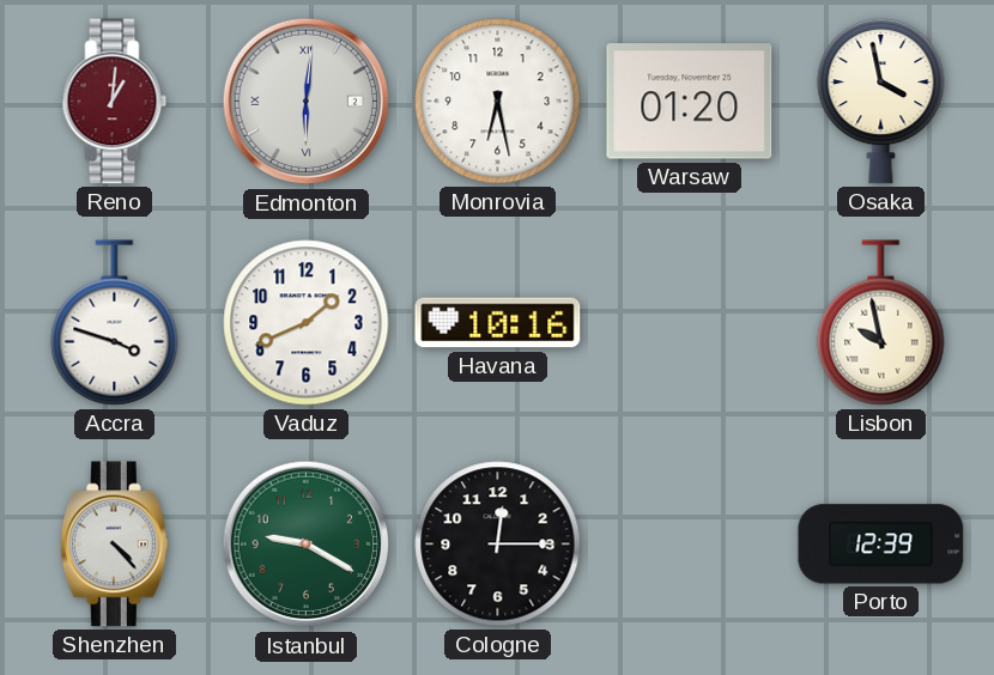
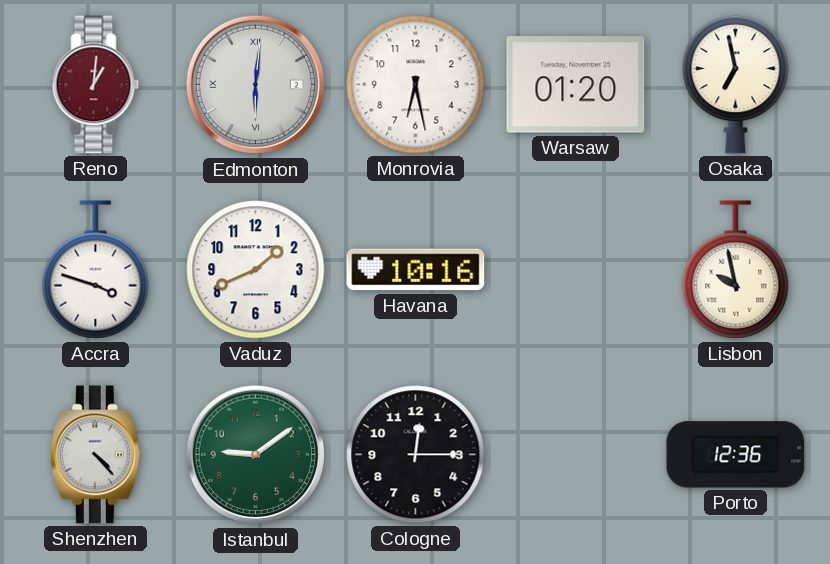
Osaka: 3:58 -> 6:58 (736, 84)
Istanbul: 9:20 -> 9:09 (256, 455)
Porto: 12:39 -> 12:36 (736, 455)
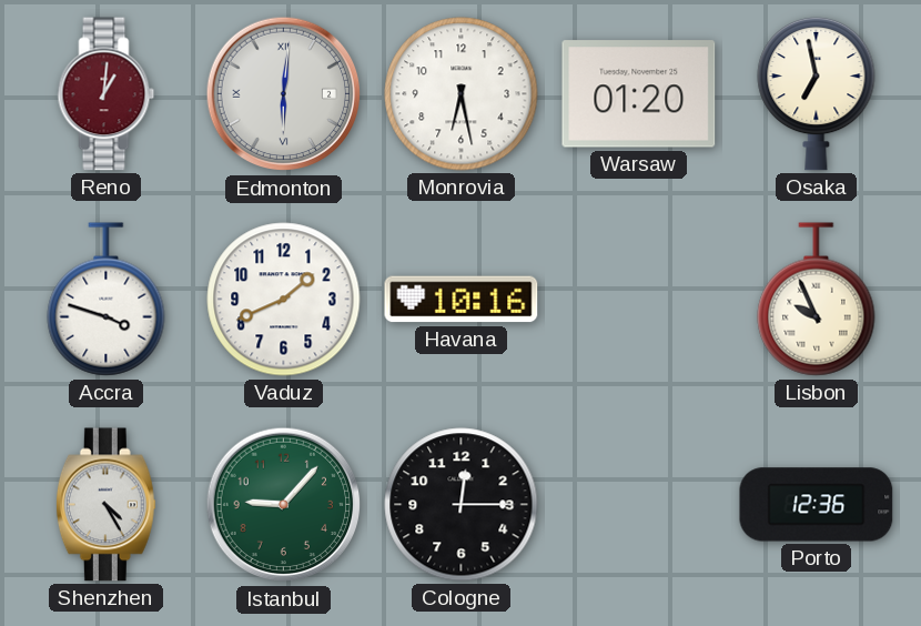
Lisbon: 9:58 -> 9:56 (817, 300)
Shenzhen: 4:23 -> 4:25 (105, 505)
Istanbul: 9:09 -> 9:07 (284, 505)
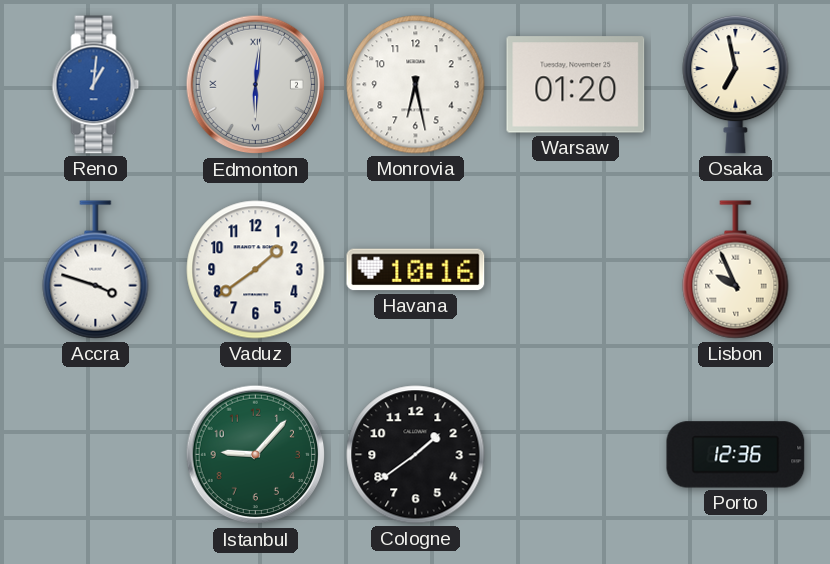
Reno dial: burgundy -> blue (96, 85)
Vaduz: 1:41 -> 1:39 (256, 270)
Shenzhen: 4:25 -> none (105, 505)
Cologne: 12:15 -> 1:39 (416, 455)
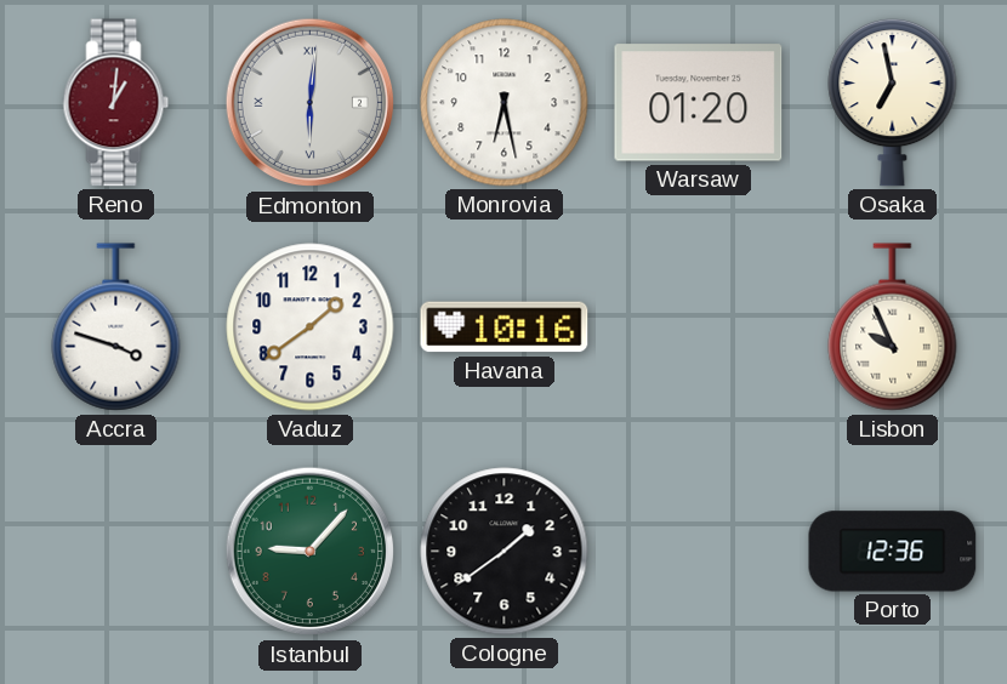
Reno dial: blue -> burgundy (116, 103)
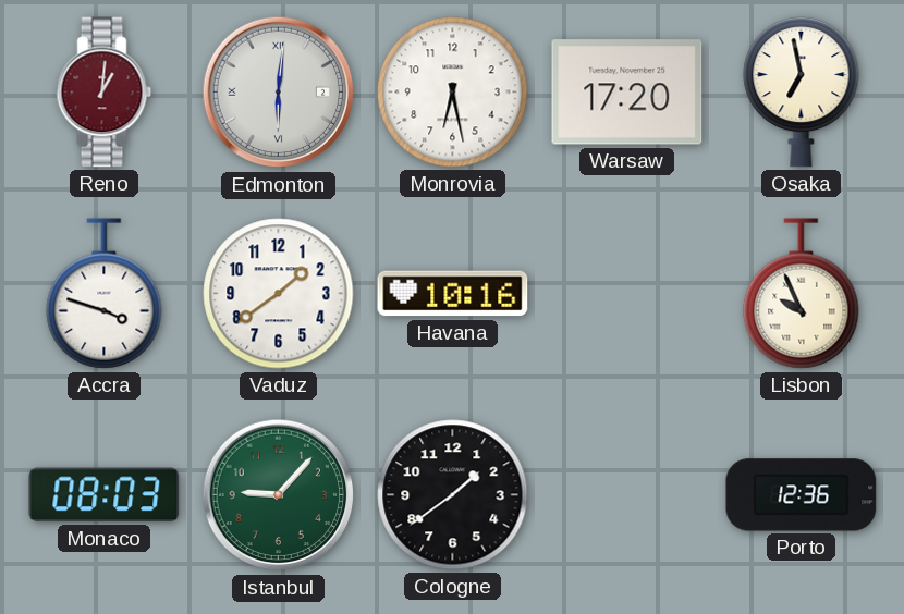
Warsaw: 01:20 -> 17:20 (627, 93)
Monaco: none -> 08:03 (105, 495)
